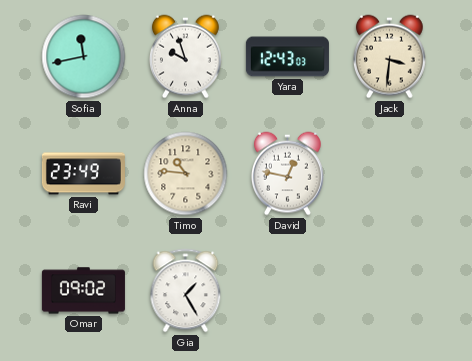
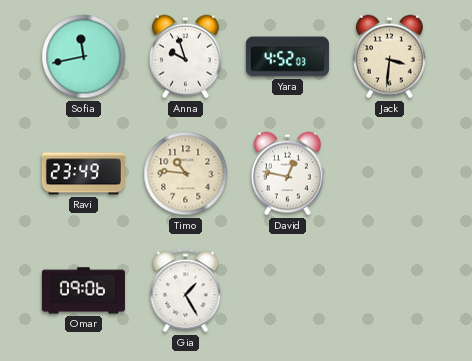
Yara: 12:43 -> 4:52 (287, 57)
Omar: 09:02 -> 09:06 (83, 291)
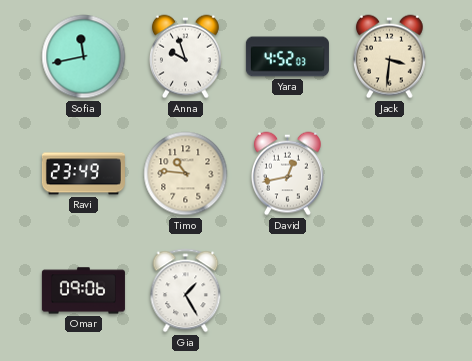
David: 12:47 -> 12:43 (288, 174)
